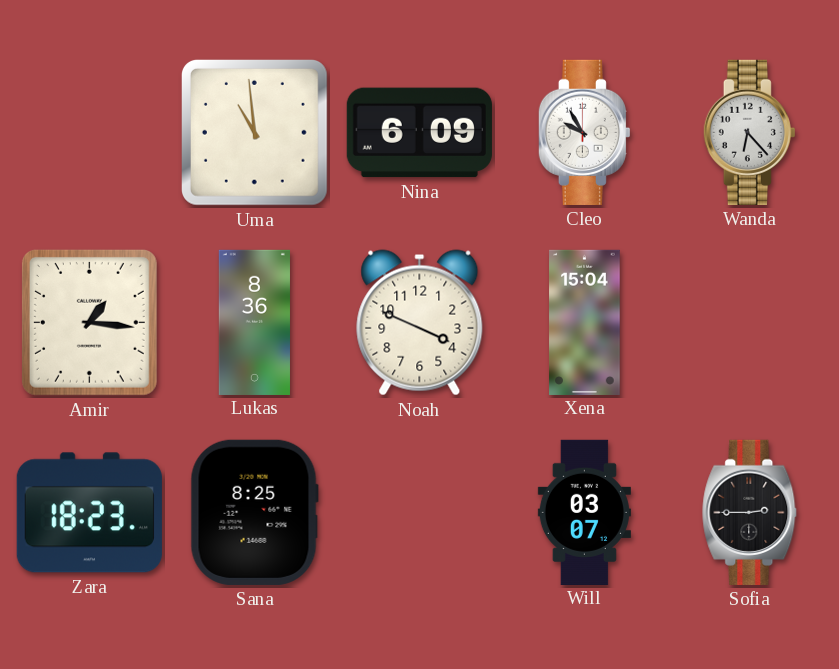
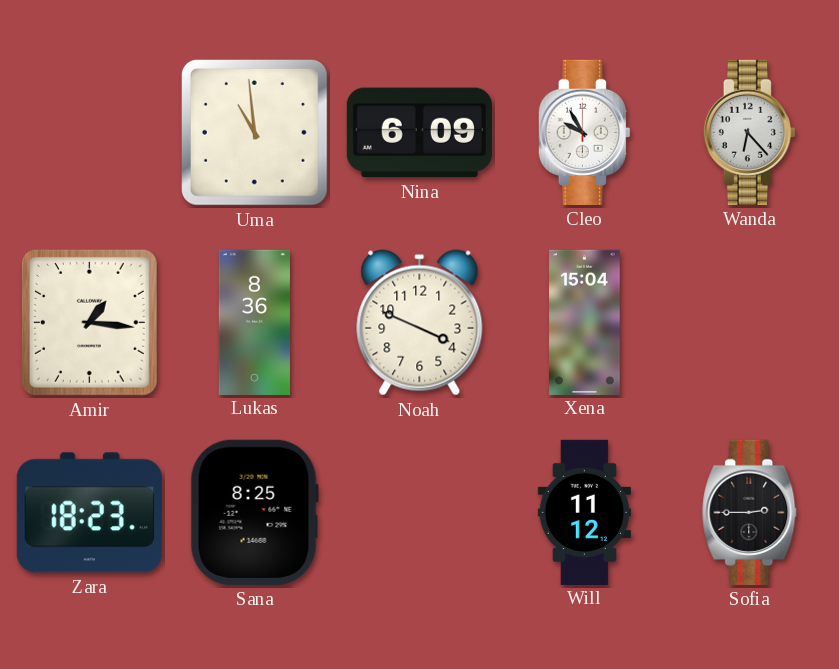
Will: 03:07 -> 11:12 (584, 512)
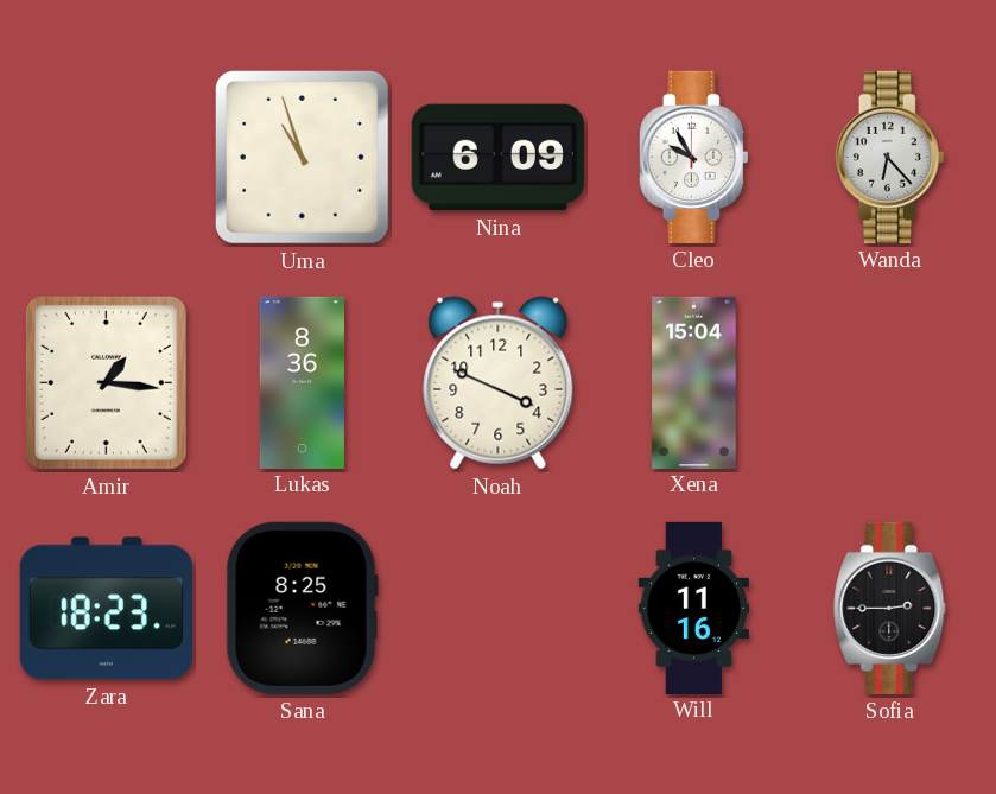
Uma: 10:59 -> 10:57 (302, 157)
Will: 11:12 -> 11:16 (693, 608)
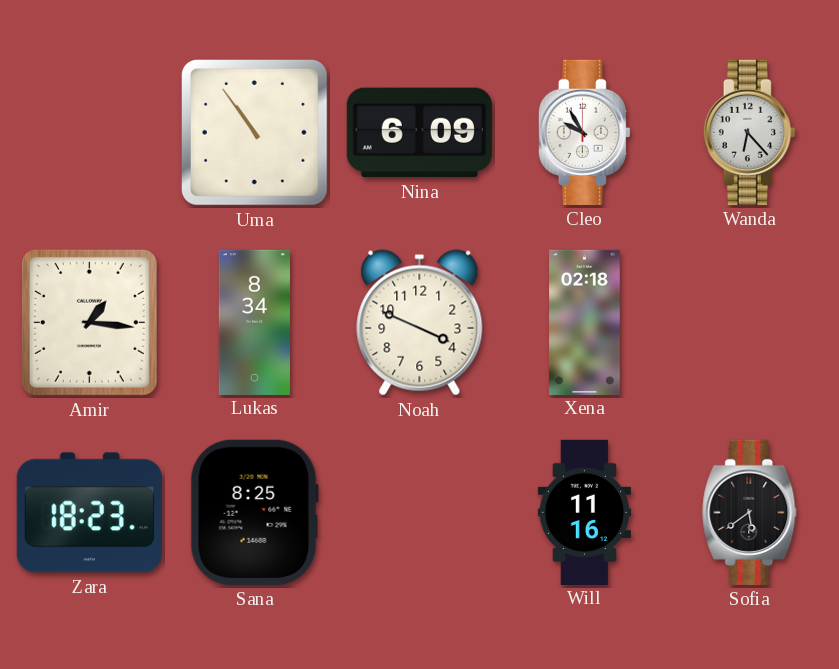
Uma: 10:57 -> 10:54 (254, 132)
Lukas: 8:36 -> 8:34 (254, 322)
Xena: 15:04 -> 02:18 (585, 322)
Sofia: 2:45 -> 5:39 (750, 512)
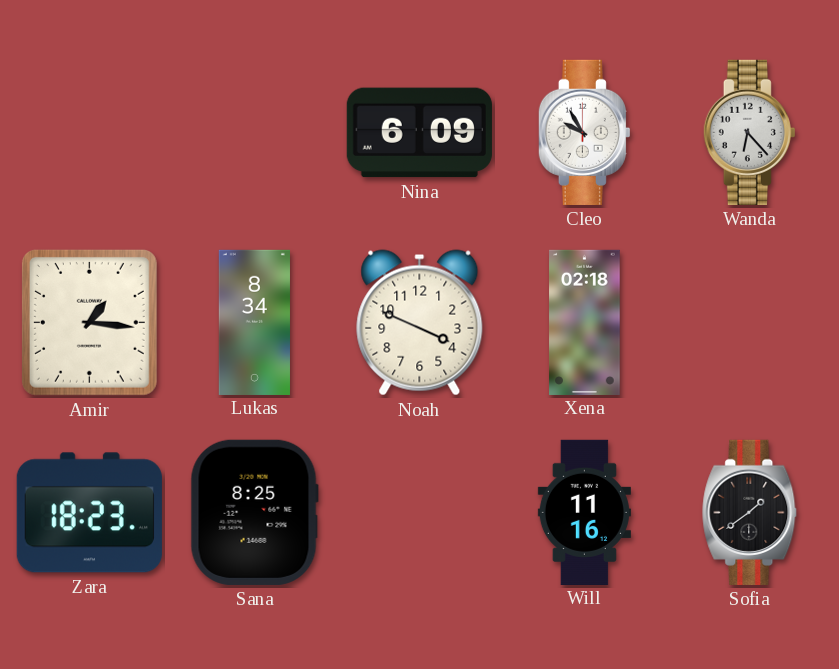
Uma: 10:54 -> none (254, 132)
Sofia: 5:39 -> 1:39 (750, 512)
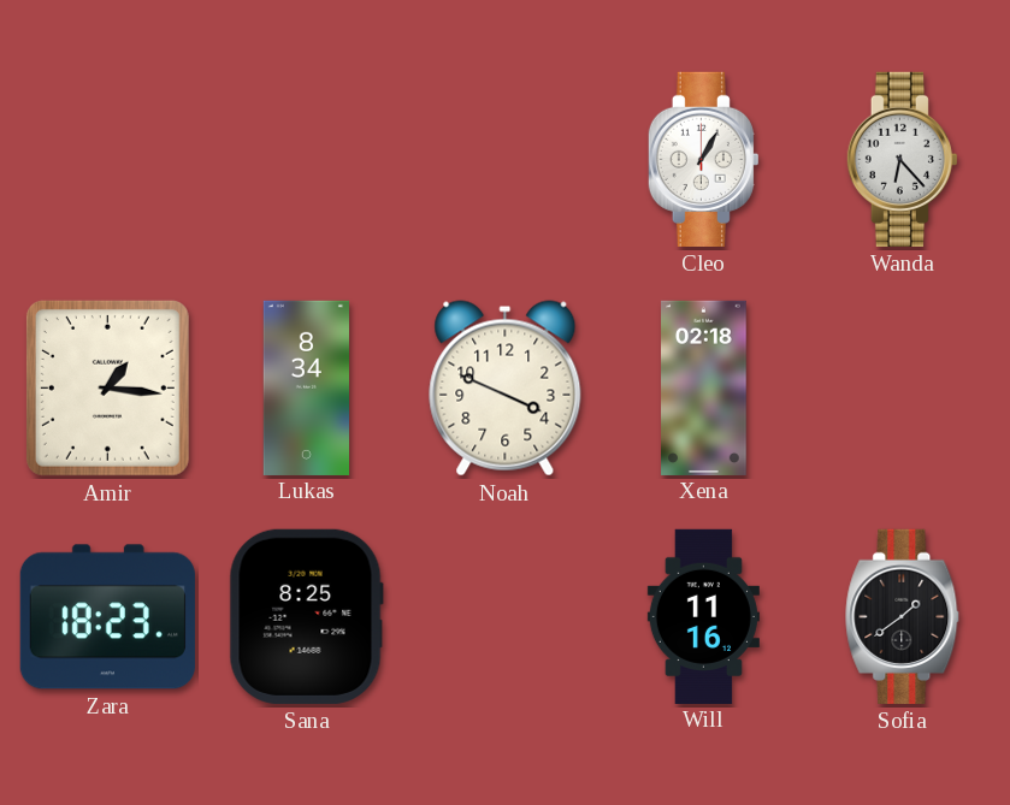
Nina: 6:09 -> none (419, 133)
Cleo: 9:55 -> 1:05 (703, 159)
